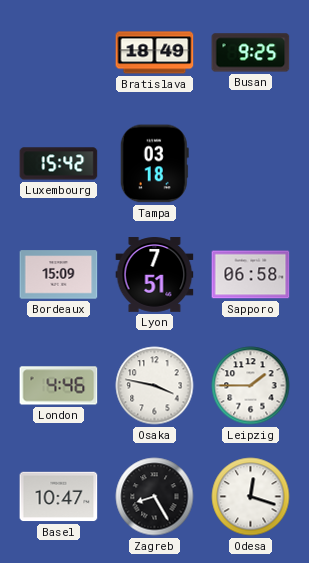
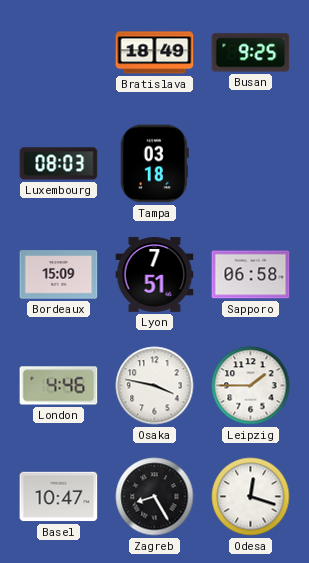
Luxembourg: 15:42 -> 08:03 (59, 164)
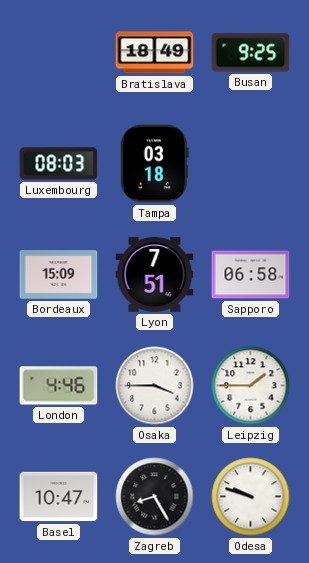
Osaka: 3:47 -> 3:45 (155, 386)
Odesa: 12:18 -> 9:48 (251, 497)
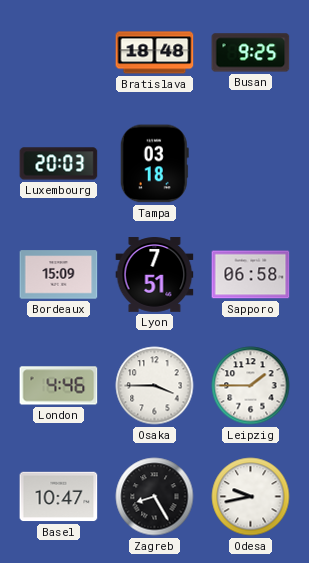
Bratislava: 18:49 -> 18:48 (155, 53)
Luxembourg: 08:03 -> 20:03 (59, 164)
Odesa: 9:48 -> 9:43 (251, 497)
